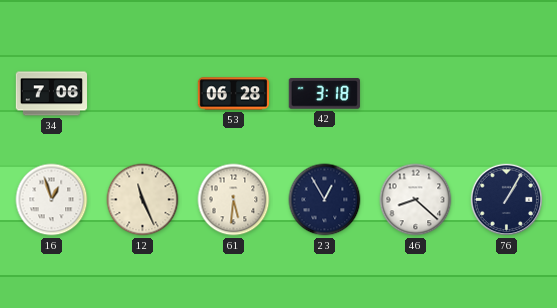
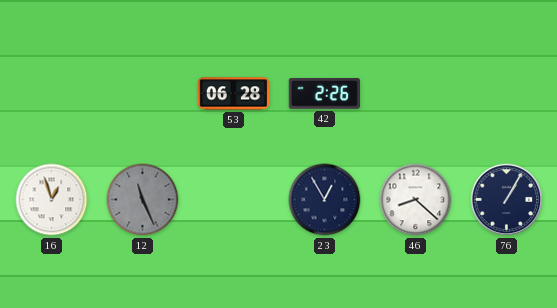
34: 7:06 -> none (52, 94)
42: 3:18 -> 2:26 (324, 94)
12 dial: cream -> grey (143, 200)
61: 5:31 -> none (234, 200)
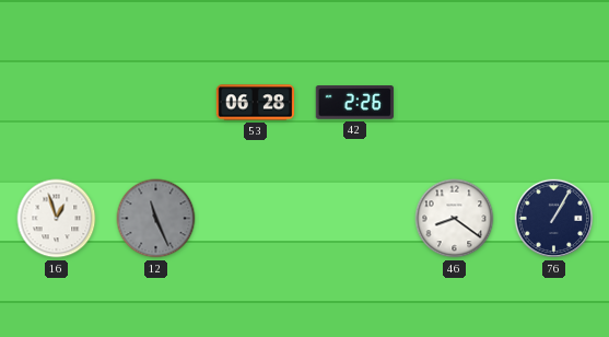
23: 12:55 -> none (325, 200)
46: 8:22 -> 8:21 (455, 219)
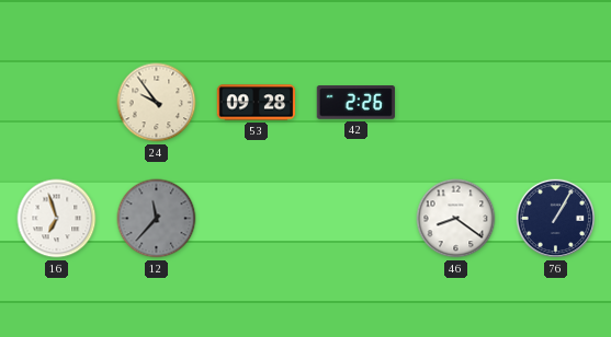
24: none -> 9:54 (157, 103)
53: 06:28 -> 09:28 (257, 103)
16: 12:57 -> 6:57 (57, 219)
12: 11:26 -> 11:37 (157, 219)
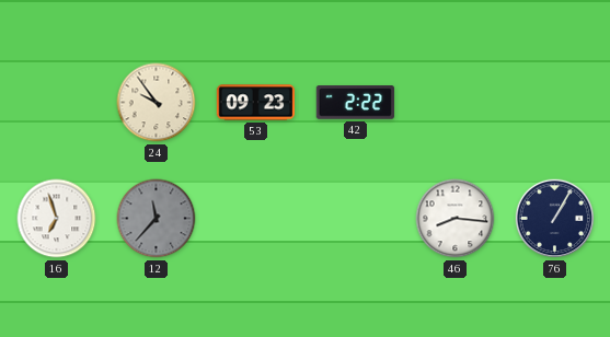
53: 09:28 -> 09:23 (256, 103)
42: 2:26 -> 2:22 (355, 103)
46: 8:21 -> 8:16 (456, 219)
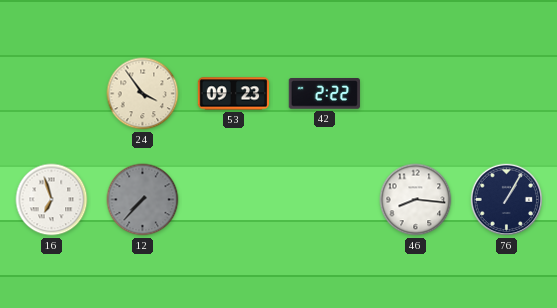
24: 9:54 -> 3:54 (143, 94)
12: 11:37 -> 7:37 (143, 200)
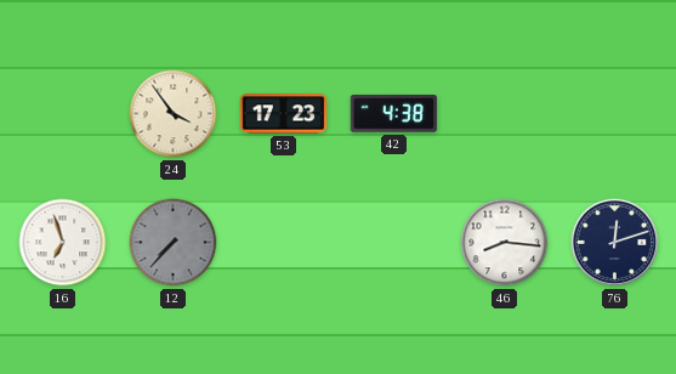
53: 09:23 -> 17:23 (284, 114)
42: 2:22 -> 4:38 (393, 114)
76: 1:05 -> 12:12 (615, 243)
